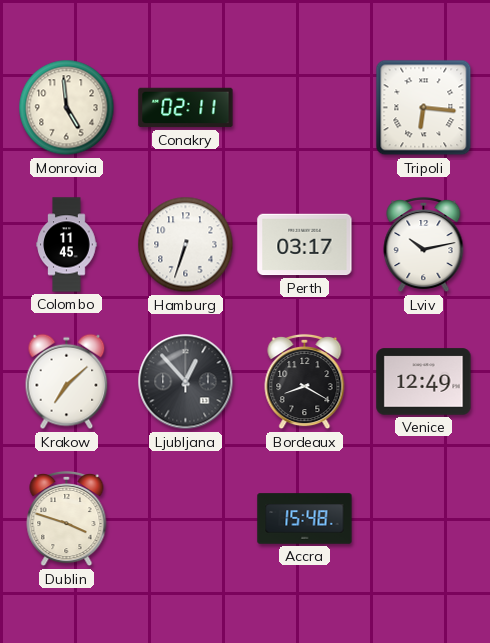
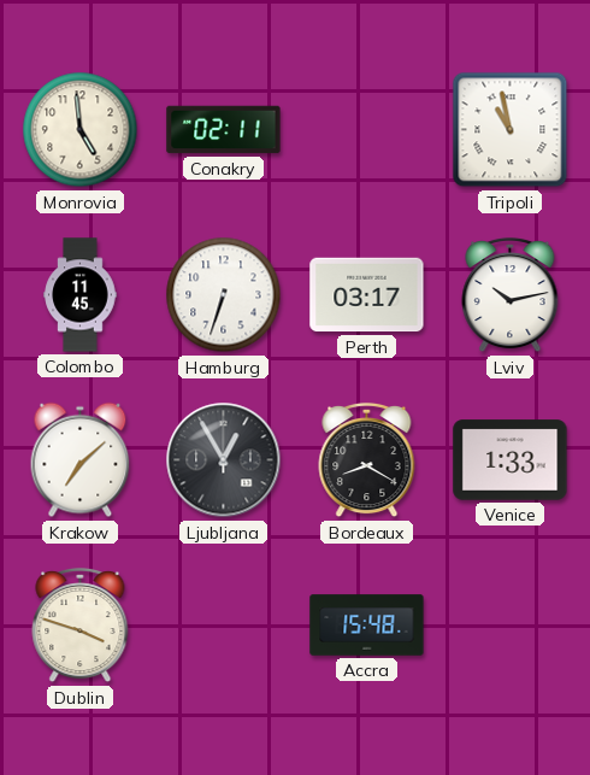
Tripoli: 6:16 -> 10:58 (511, 130)
Ljubljana: 12:53 -> 12:55 (224, 460)
Venice: 12:49 -> 1:33 (511, 460)
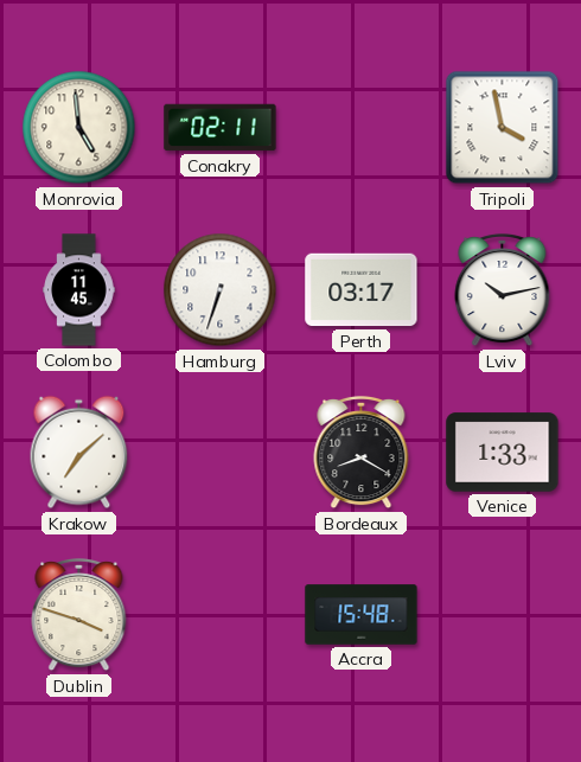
Tripoli: 10:58 -> 3:58 (503, 128)
Ljubljana: 12:55 -> none (224, 460)
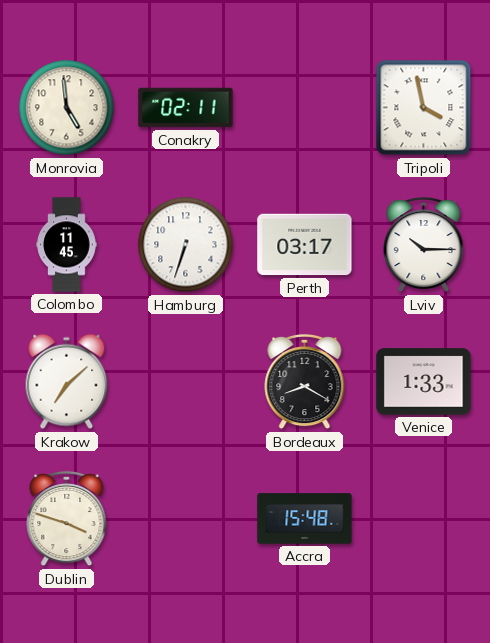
Lviv: 10:13 -> 10:15 (424, 245)
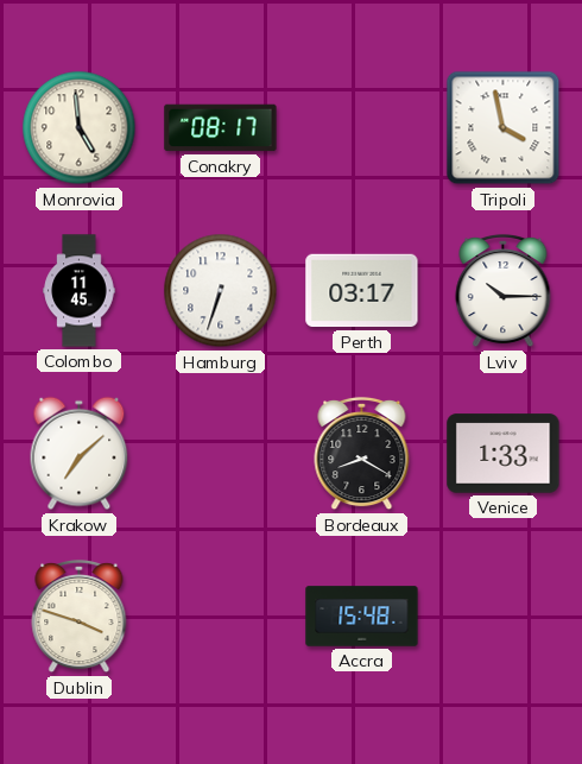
Conakry: 02:11 -> 08:17 (221, 128)
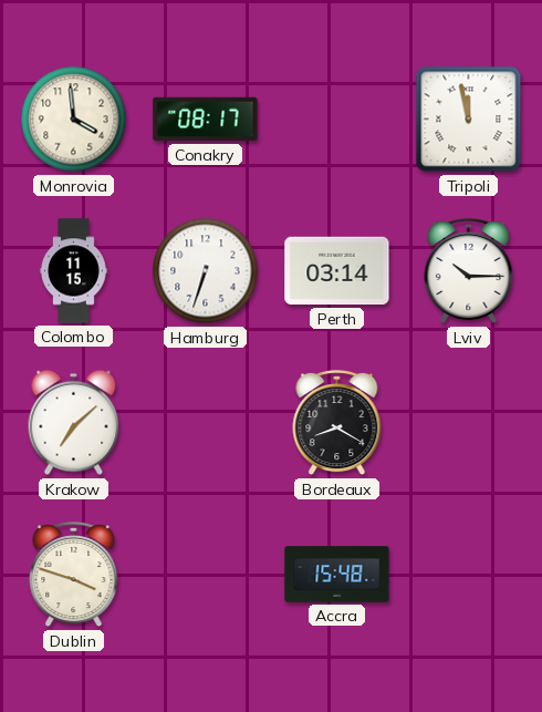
Monrovia: 4:59 -> 3:59 (74, 120)
Tripoli: 3:58 -> 11:58 (469, 120)
Colombo: 11:45 -> 11:15 (74, 271)
Perth: 03:17 -> 03:14 (337, 271)
Venice: 1:33 -> none (504, 454)
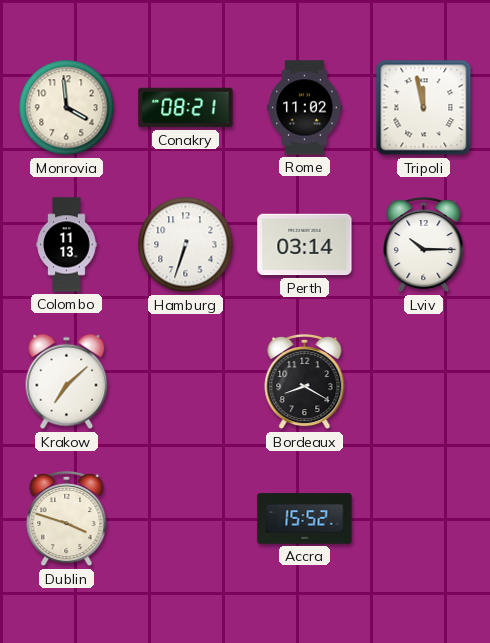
Conakry: 08:17 -> 08:21 (186, 108)
Rome: none -> 11:02 (305, 108)
Colombo: 11:15 -> 11:13 (67, 245)
Accra: 15:48 -> 15:52 (305, 519)
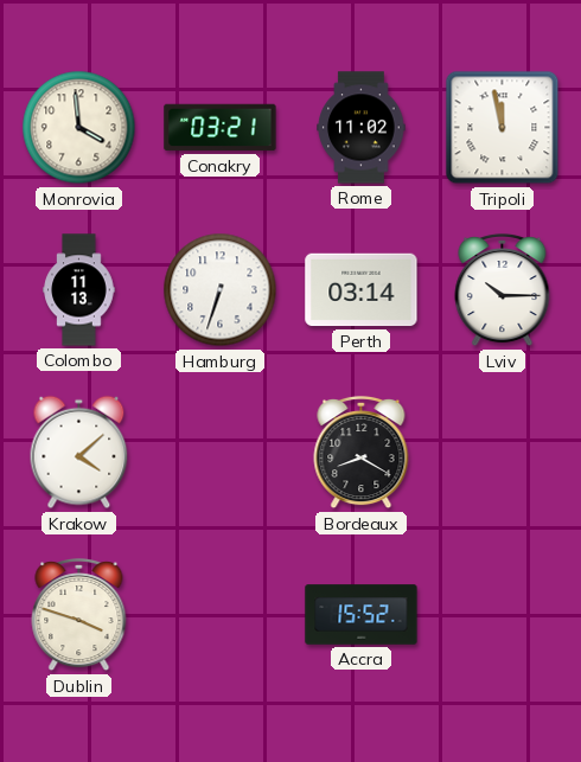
Conakry: 08:21 -> 03:21 (221, 128)
Krakow: 7:08 -> 4:08 (79, 453)
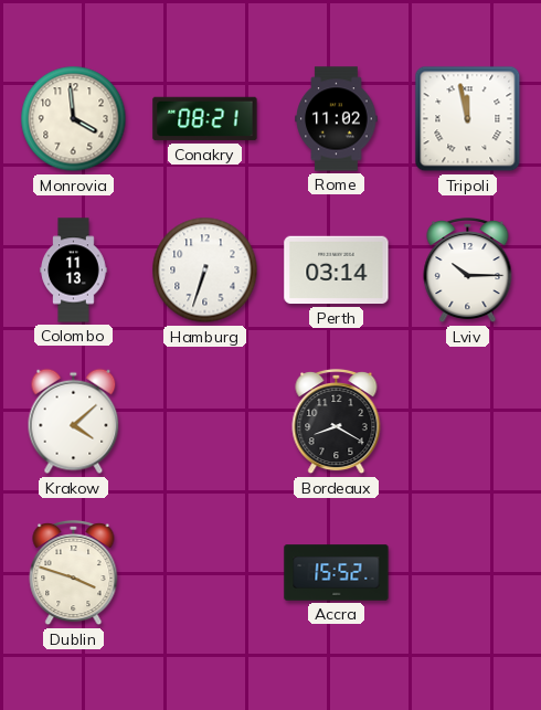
Conakry: 03:21 -> 08:21 (205, 119)
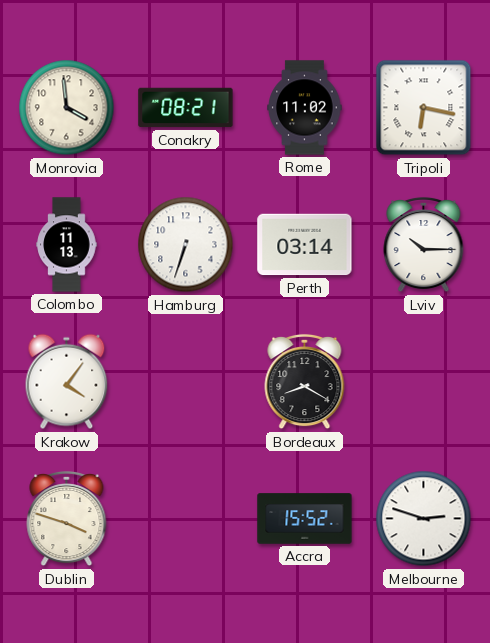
Tripoli: 11:58 -> 6:17 (424, 108)
Krakow: 4:08 -> 4:06 (67, 382)
Melbourne: none -> 2:48 (424, 519)
